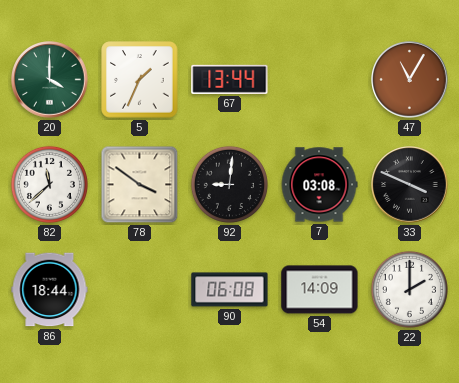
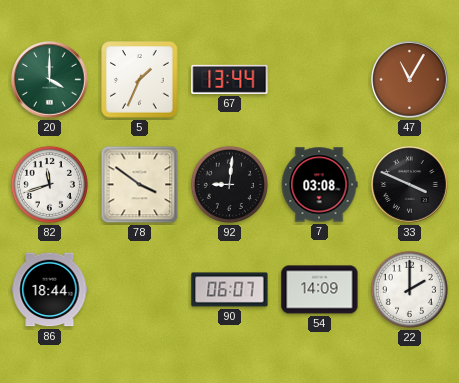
82: 11:38 -> 11:42 (49, 184)
90: 06:08 -> 06:07 (230, 290)
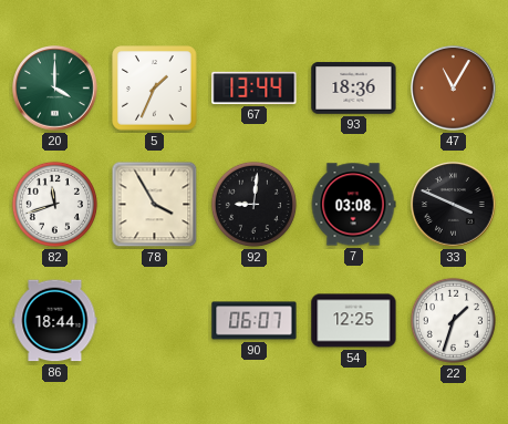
93: none -> 18:36 (354, 89)
78: 3:51 -> 3:55 (155, 205)
54: 14:09 -> 12:25 (354, 321)
22: 2:00 -> 1:33 (453, 320)
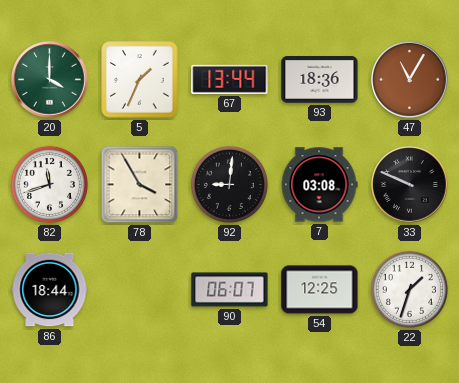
33: 3:49 -> 9:49 (410, 185)
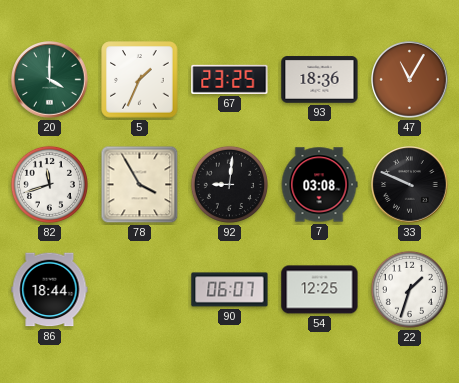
67: 13:44 -> 23:25 (230, 79)
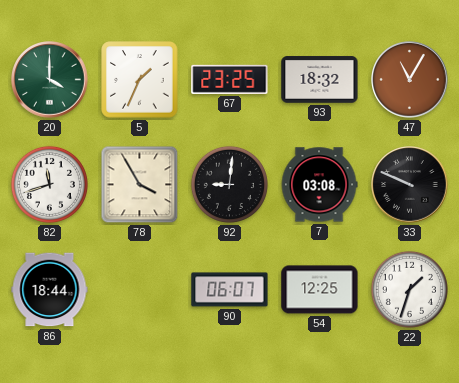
93: 18:36 -> 18:32 (320, 80)
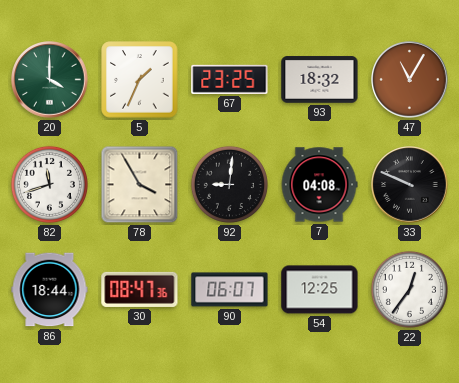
7: 03:08 -> 04:08 (319, 185)
30: none -> 08:47 (140, 289)
22: 1:33 -> 12:36 (409, 289)
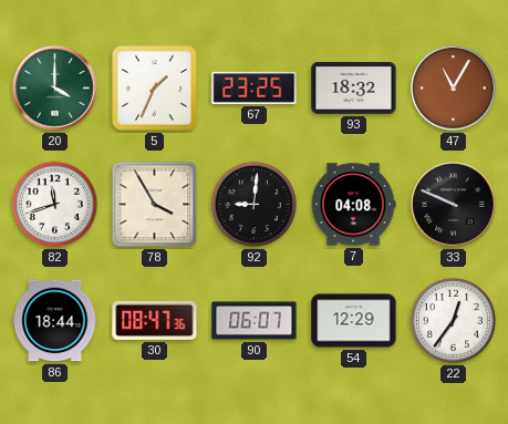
54: 12:25 -> 12:29 (354, 321)
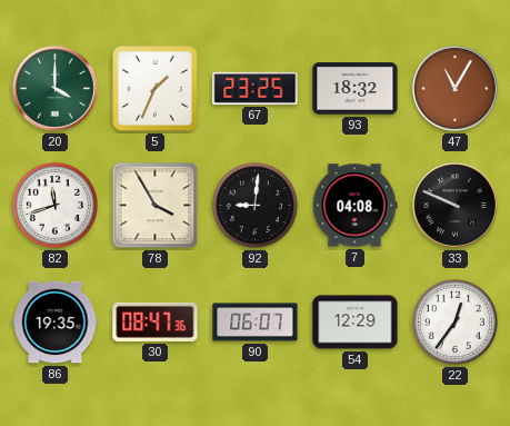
86: 18:44 -> 19:35 (56, 323)
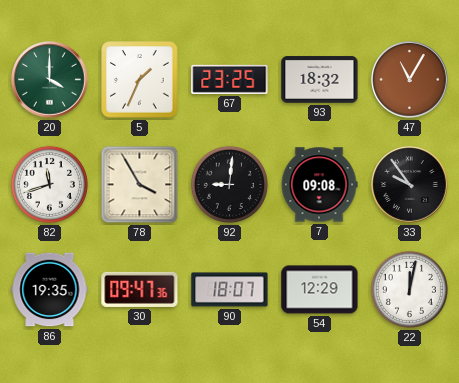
7: 04:08 -> 09:08 (319, 185)
33: 9:49 -> 9:54 (410, 185)
30: 08:47 -> 09:47 (140, 289)
90: 06:07 -> 18:07 (230, 290)
22: 12:36 -> 12:02 (409, 289)
